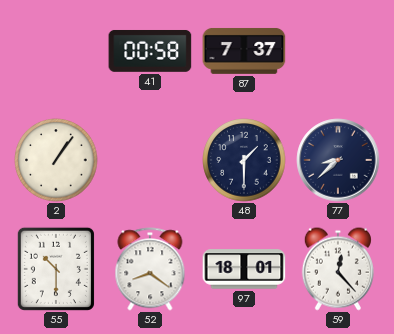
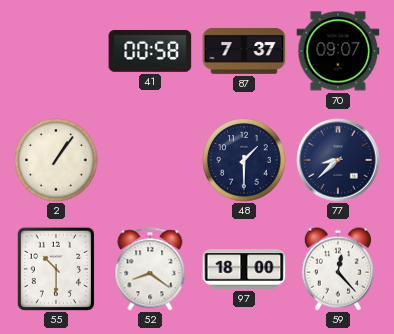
70: none -> 09:07 (338, 51)
97: 18:01 -> 18:00 (244, 269)
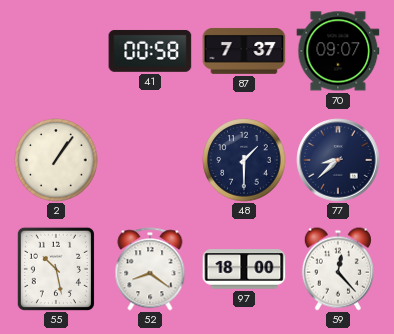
55: 10:30 -> 10:28 (56, 269)
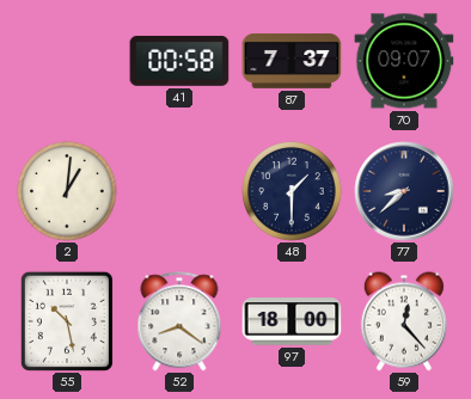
2: 1:06 -> 1:01 (67, 191)
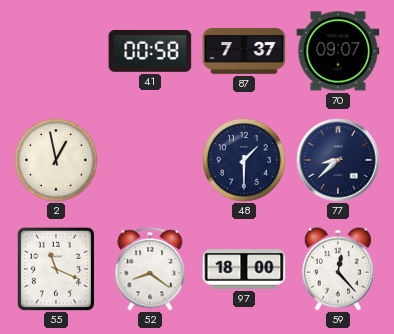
2: 1:01 -> 12:58 (56, 160)
55: 10:28 -> 11:19 (56, 269)
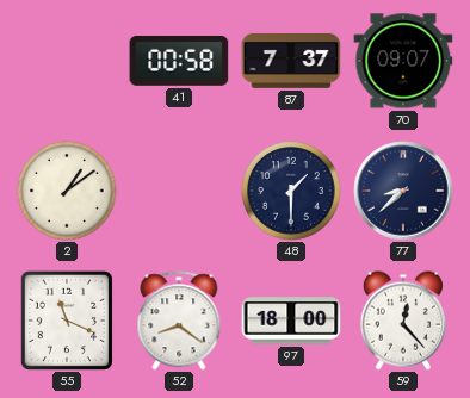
2: 12:58 -> 1:09 (67, 191)
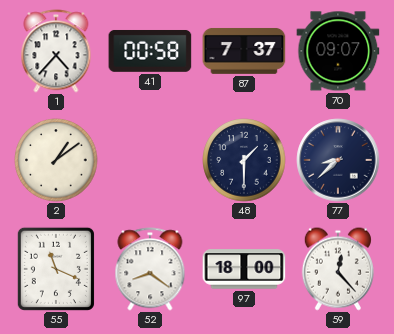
1: none -> 4:37 (56, 51)
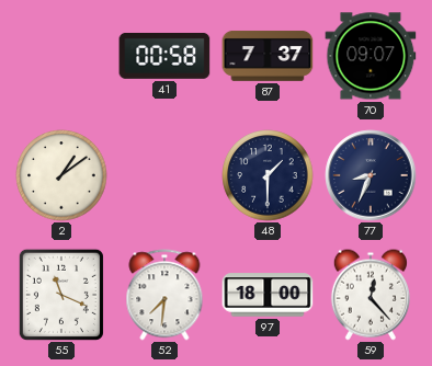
1: 4:37 -> none (56, 51)
77: 8:38 -> 8:34 (371, 175)
52: 8:21 -> 7:31 (164, 295)
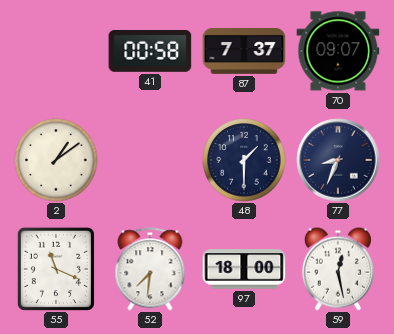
59: 12:23 -> 12:28 (338, 269)
